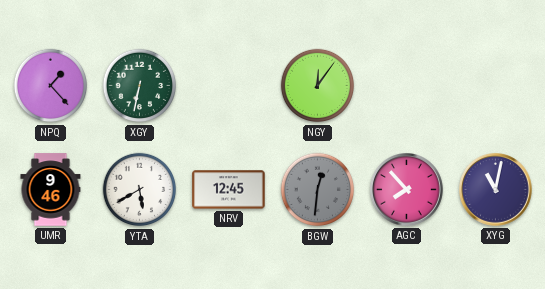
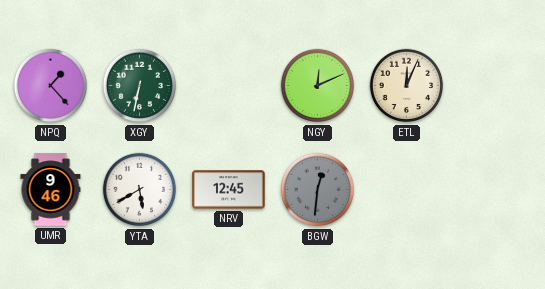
NGY: 12:06 -> 12:11 (318, 86)
ETL: none -> 12:04 (407, 86)
AGC: 7:53 -> none (407, 190)
XYG: 11:02 -> none (496, 190)
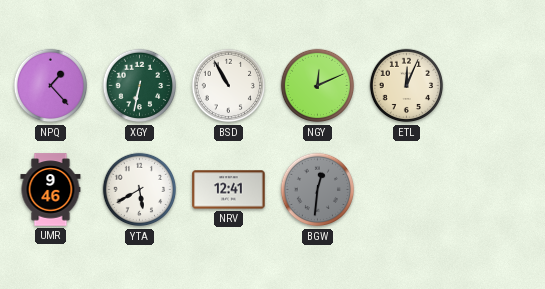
BSD: none -> 10:55 (229, 86)
NRV: 12:45 -> 12:41 (229, 190)
